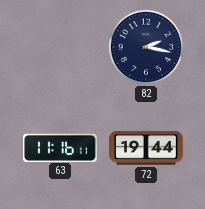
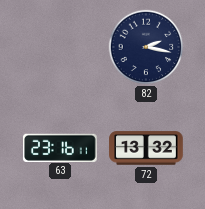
63: 11:16 -> 23:16 (61, 147)
72: 19:44 -> 13:32 (146, 148)
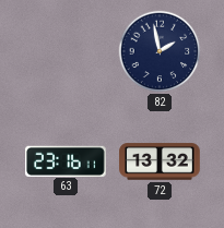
82: 2:17 -> 1:58 (160, 51)
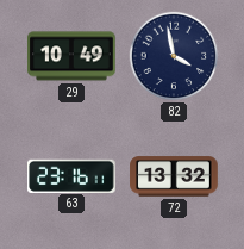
29: none -> 10:49 (71, 56)
82: 1:58 -> 3:58 (174, 56)
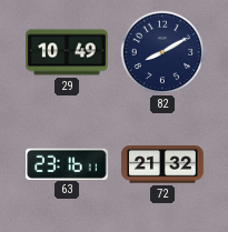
82: 3:58 -> 8:10 (162, 52)
72: 13:32 -> 21:32 (162, 164)
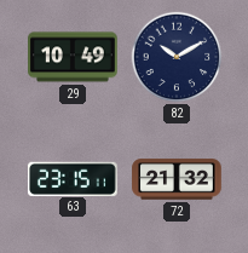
82: 8:10 -> 10:10 (177, 57)
63: 23:16 -> 23:15 (74, 178)
